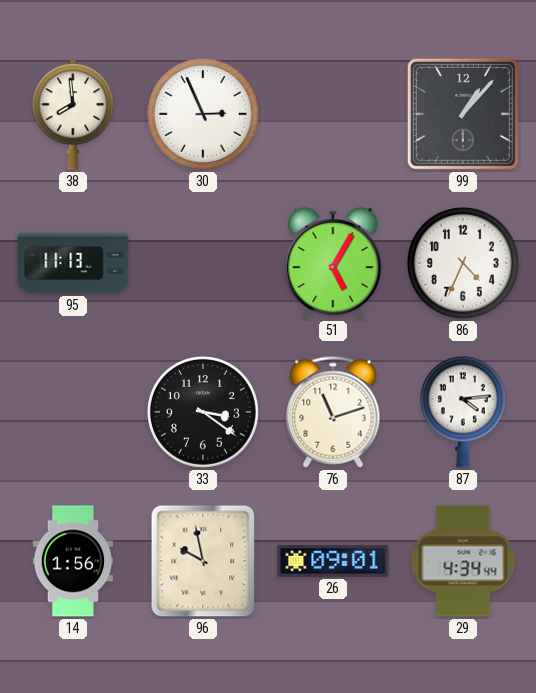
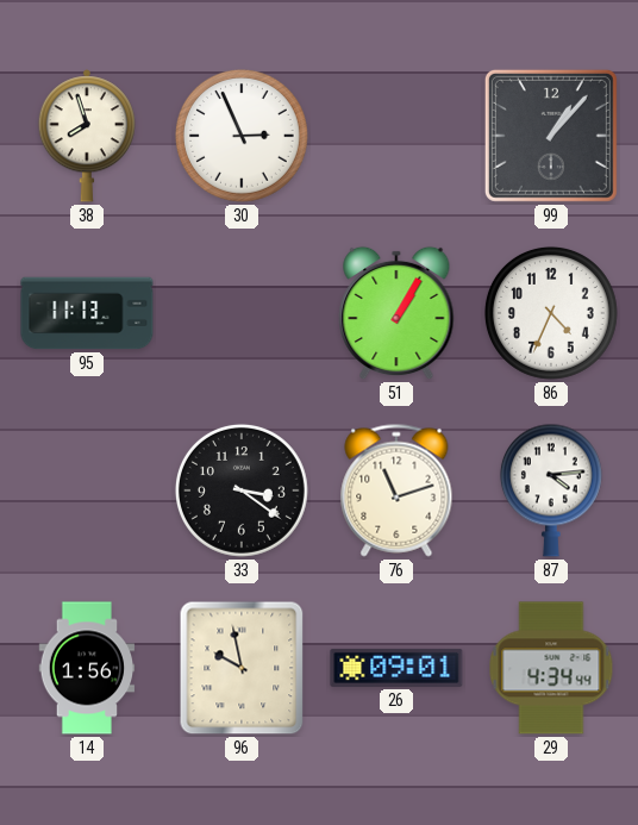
38: 7:59 -> 7:57 (87, 136)
51: 5:05 -> 1:05 (396, 313)
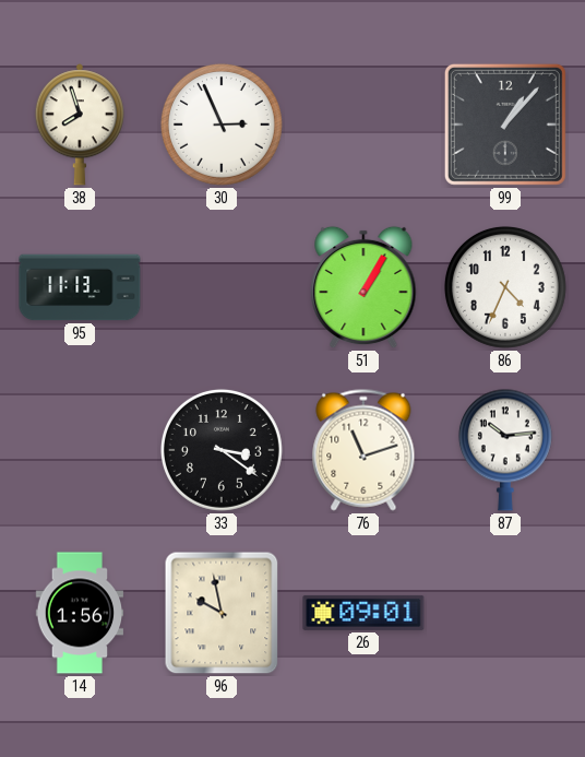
87: 4:14 -> 10:14 (505, 450)
29: 4:34 -> none (551, 668)
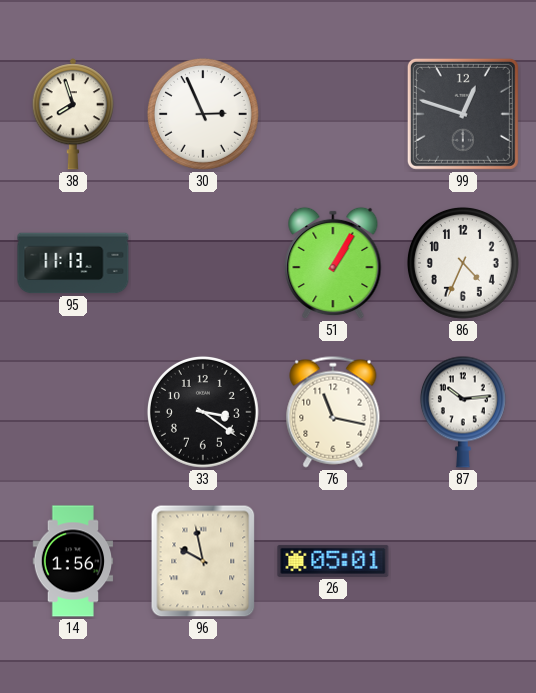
99: 1:07 -> 12:48 (463, 114)
76: 11:12 -> 11:17 (333, 412)
26: 09:01 -> 05:01 (333, 561)
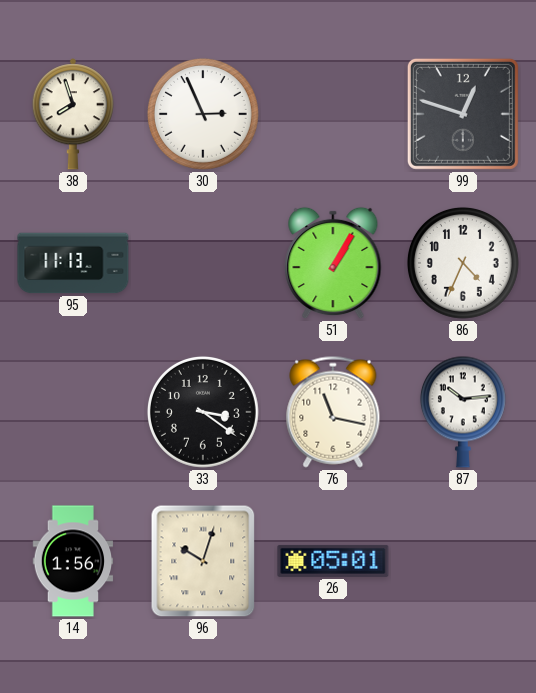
96: 9:58 -> 10:03 (203, 561)
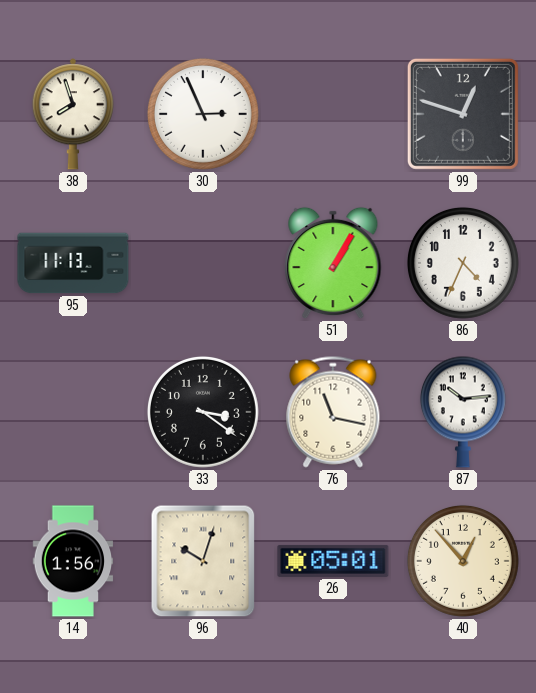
40: none -> 12:53 (463, 561)
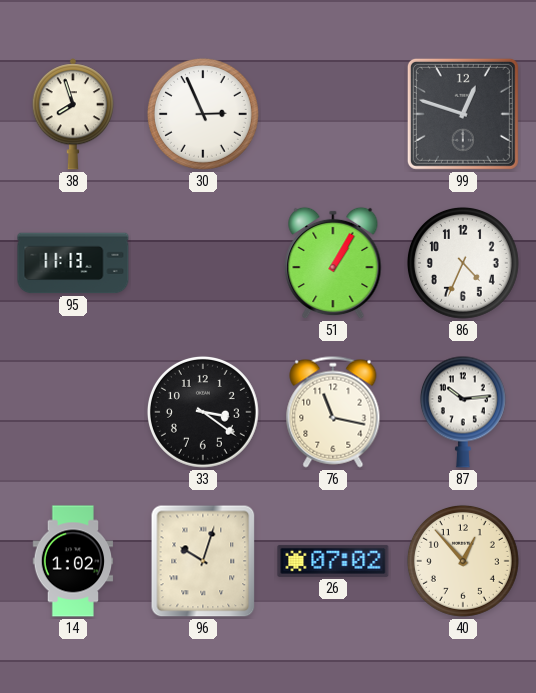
14: 1:56 -> 1:02 (73, 561)
26: 05:01 -> 07:02 (333, 561)
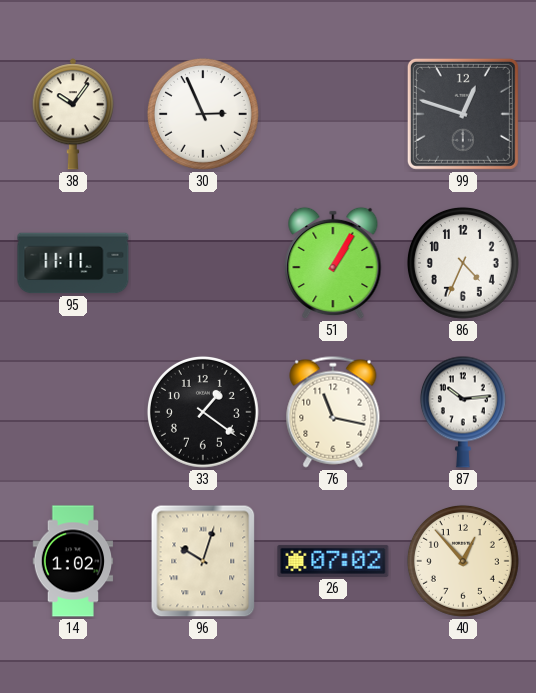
38: 7:57 -> 10:06 (73, 114)
95: 11:13 -> 11:11 (73, 263)
33: 3:21 -> 1:21 (203, 412)
